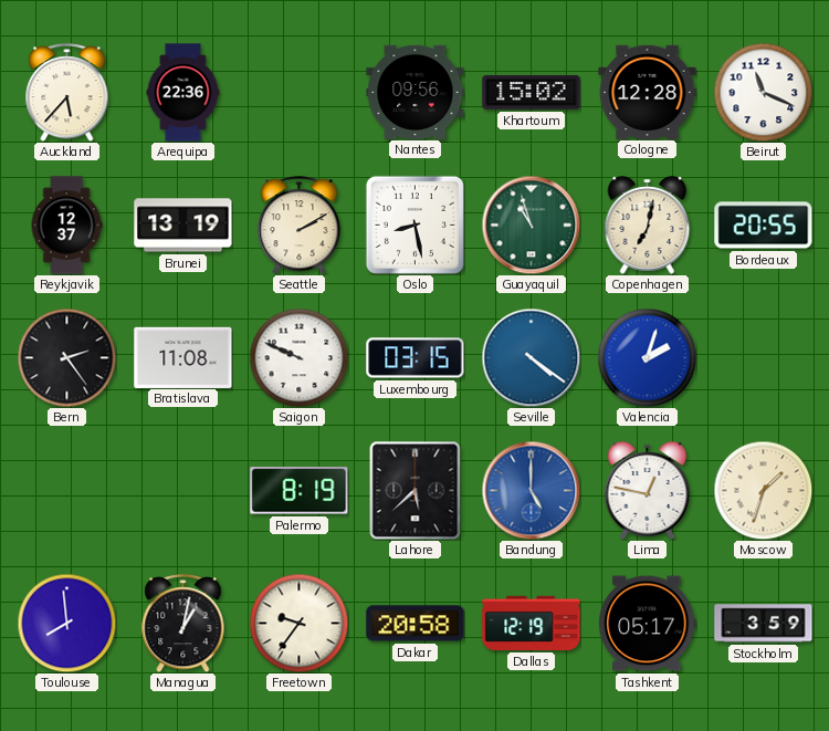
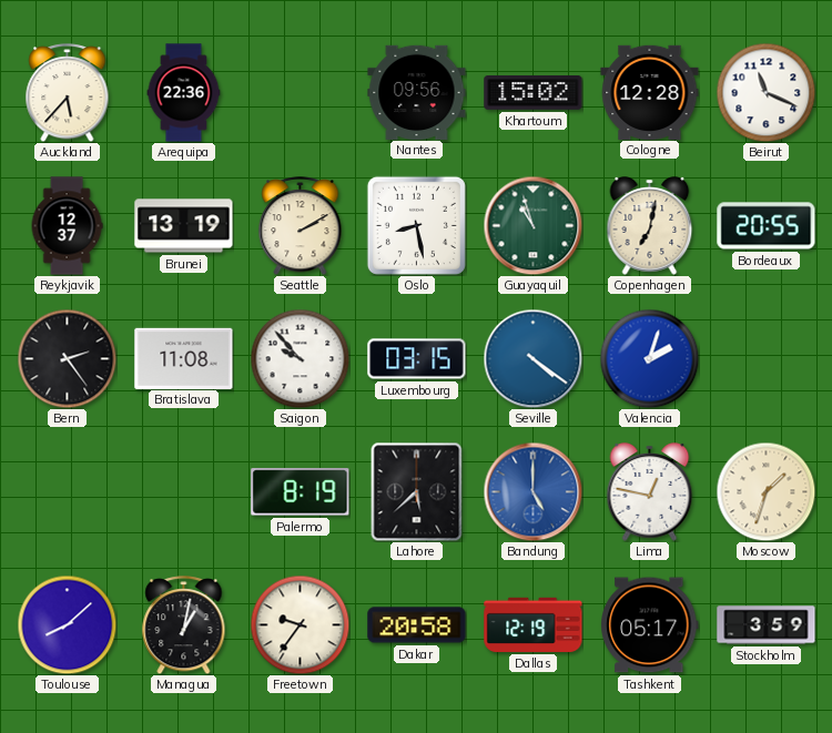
Saigon: 9:49 -> 9:53 (300, 358)
Toulouse: 7:59 -> 8:08 (67, 624)
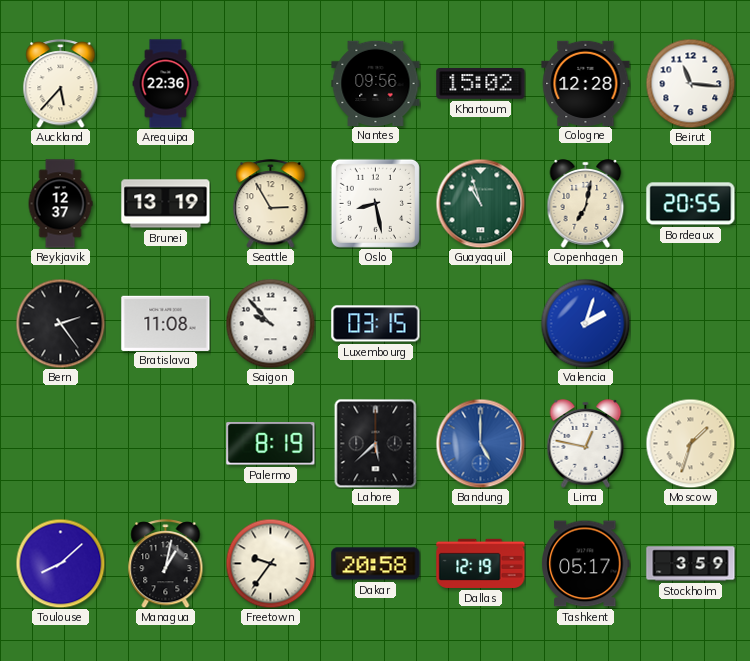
Beirut: 11:19 -> 11:16 (690, 83)
Seattle: 2:10 -> 2:55 (271, 204)
Seville: 4:21 -> none (532, 358)
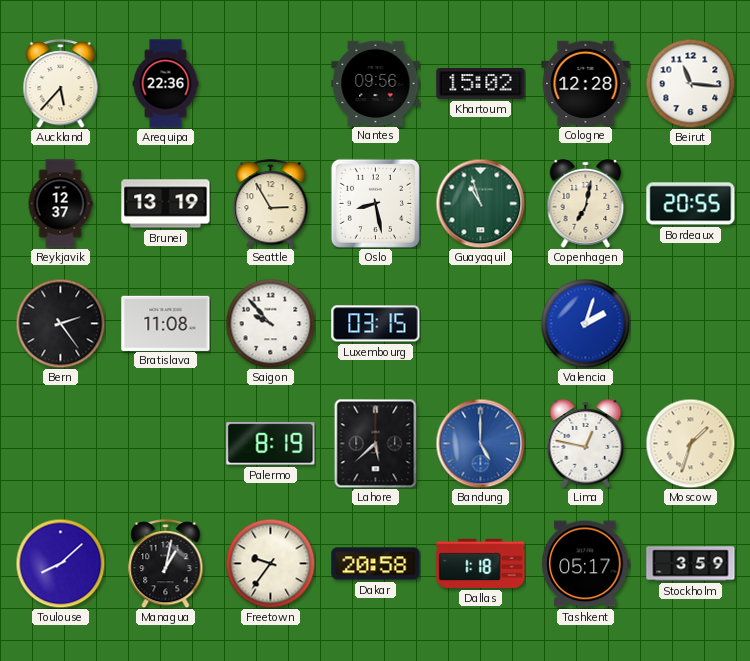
Dallas: 12:19 -> 1:18 (481, 563)
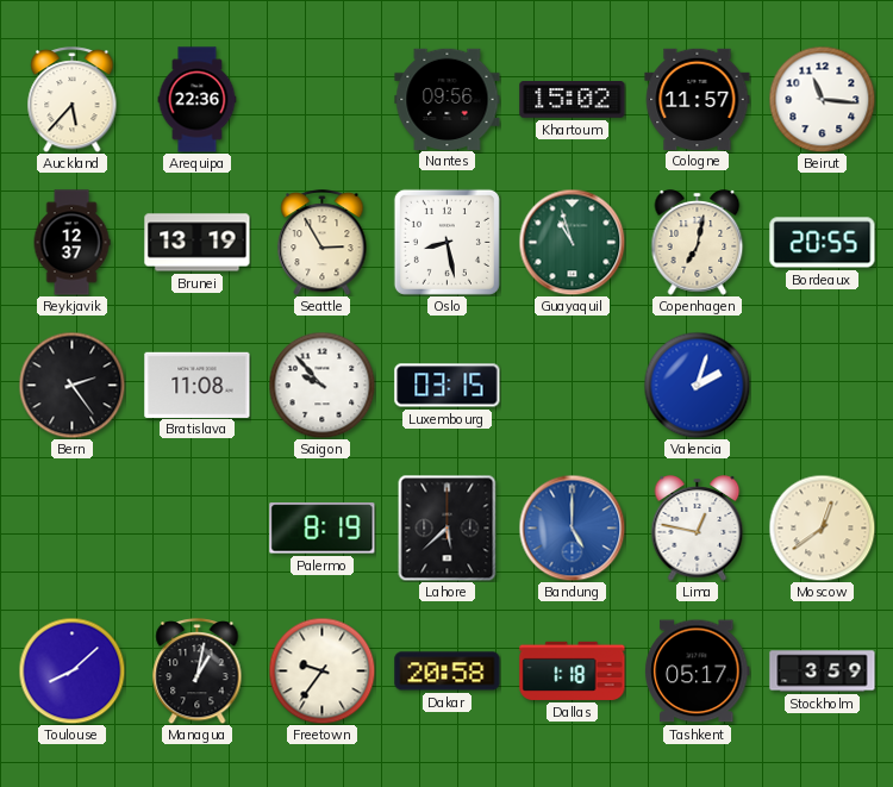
Cologne: 12:28 -> 11:57 (698, 99)
Moscow: 1:33 -> 12:39 (822, 527)
